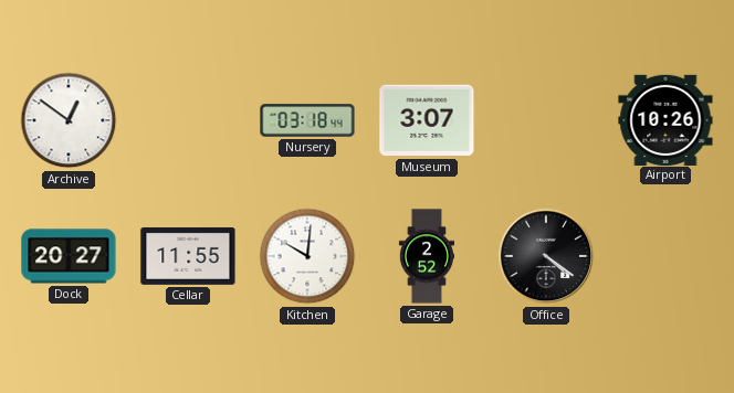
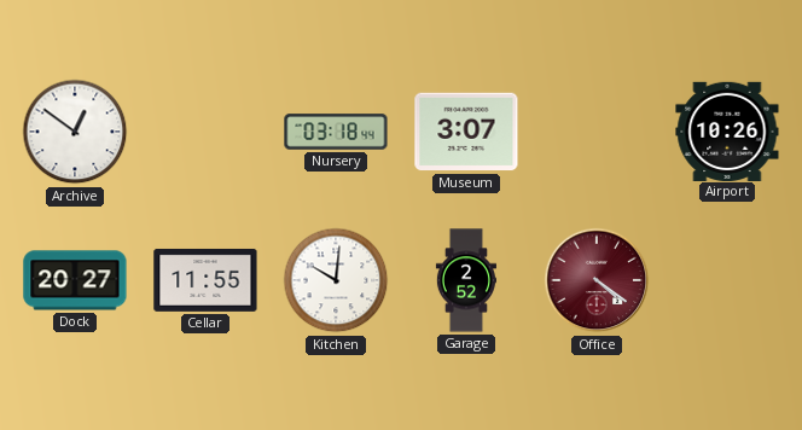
Office dial: black -> burgundy (597, 280)
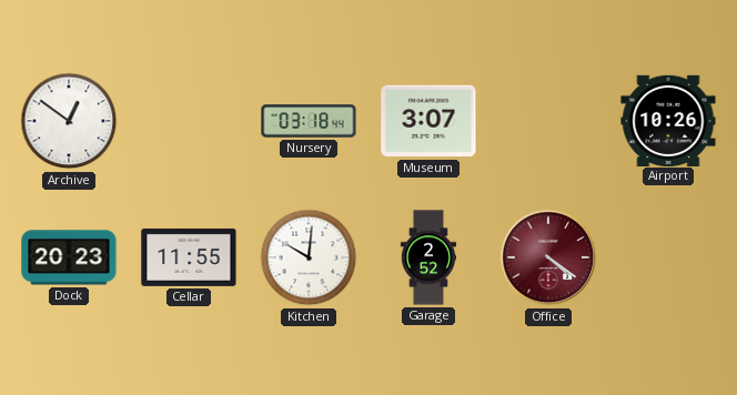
Dock: 20:27 -> 20:23 (69, 257)
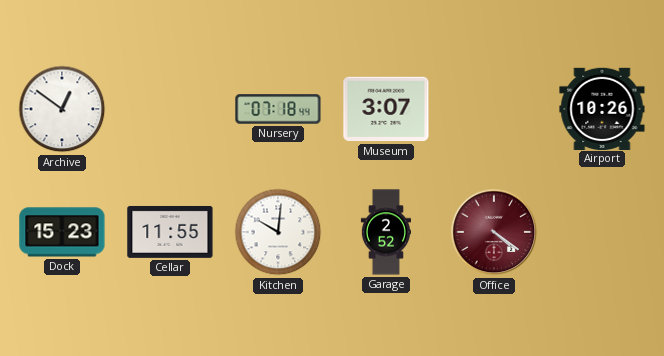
Nursery: 03:18 -> 07:18 (278, 109)
Dock: 20:23 -> 15:23 (62, 232)
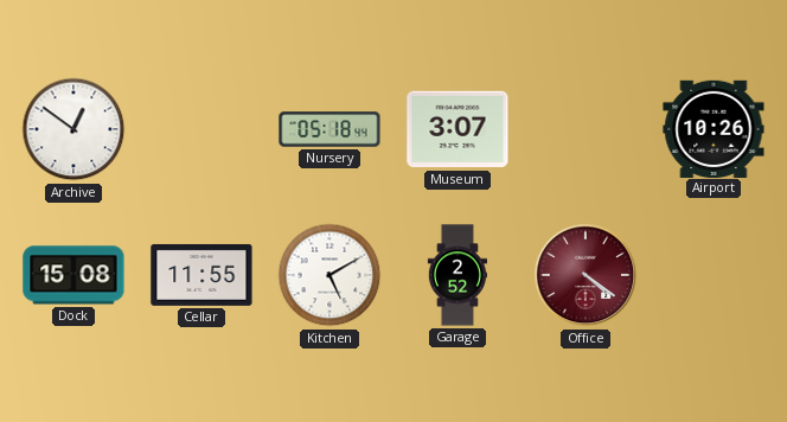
Nursery: 07:18 -> 05:18 (329, 129)
Dock: 15:23 -> 15:08 (73, 275)
Kitchen: 10:01 -> 5:10 (329, 275)
